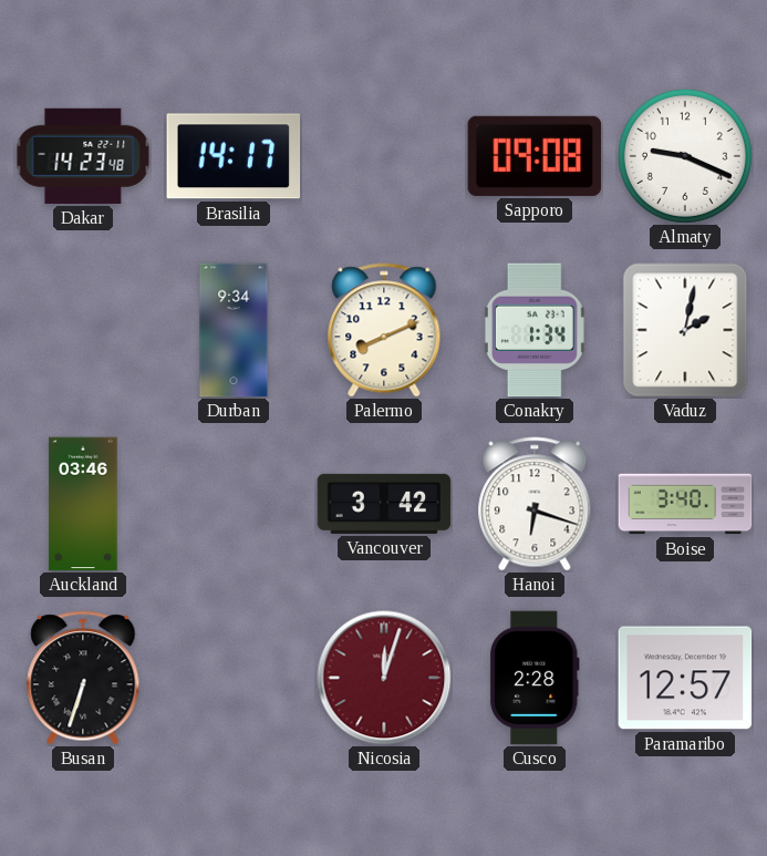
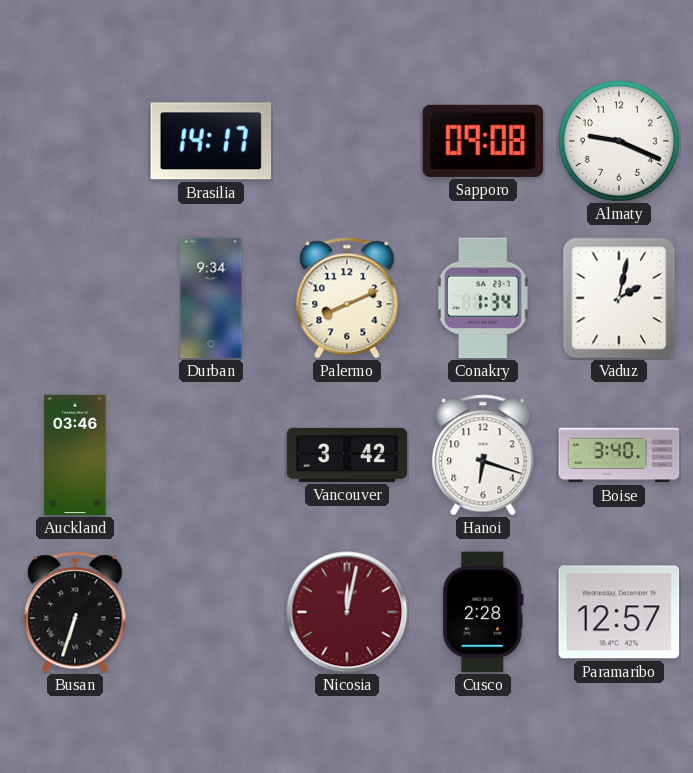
Dakar: 14:23 -> none (83, 156)
Nicosia: 12:03 -> 12:02 (347, 612)
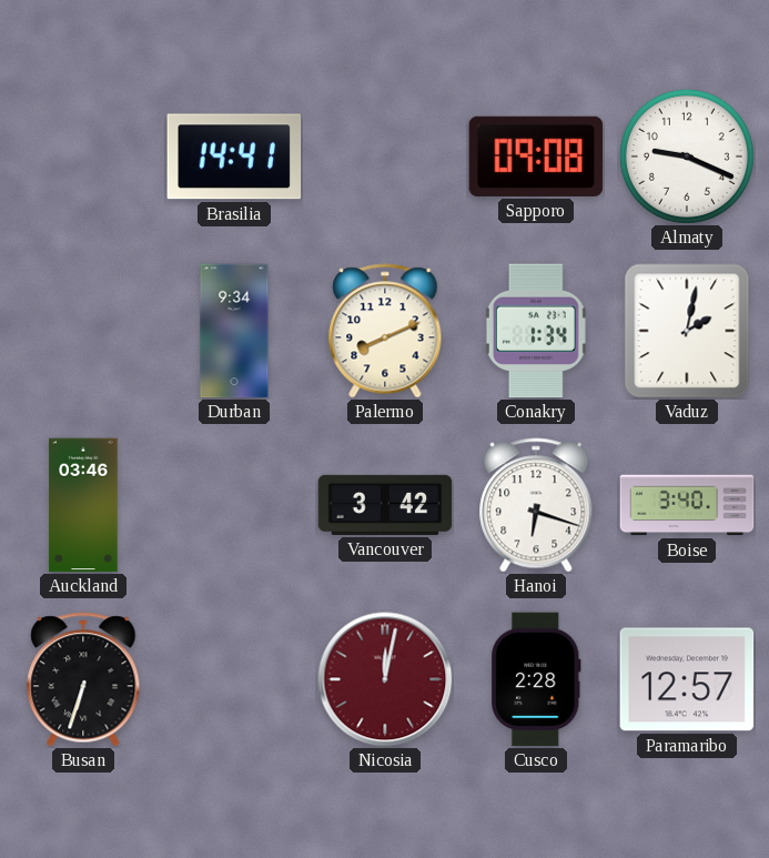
Brasilia: 14:17 -> 14:41 (234, 157)
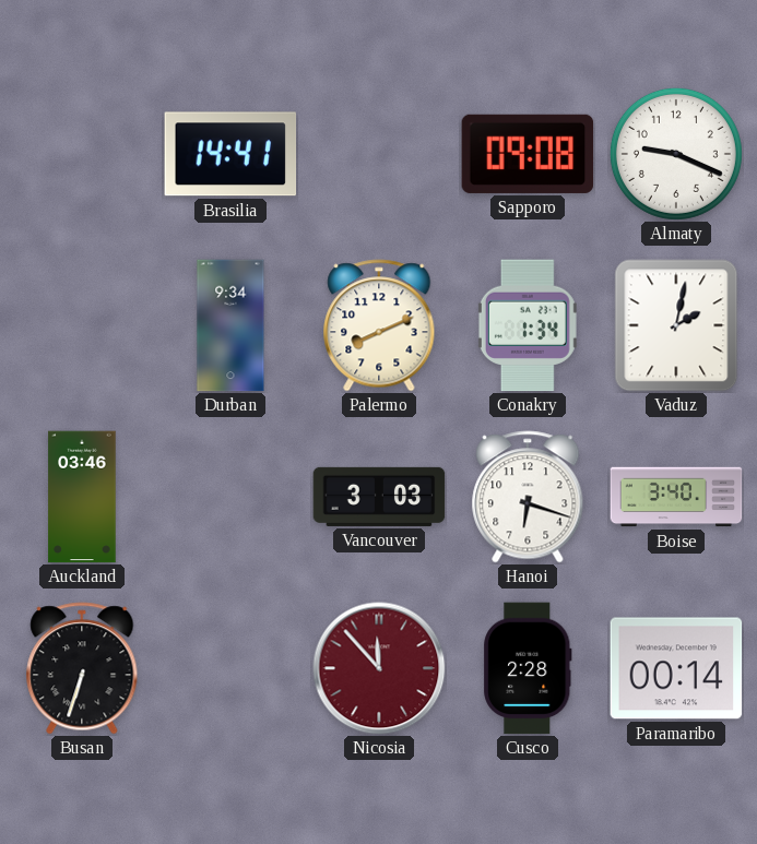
Vancouver: 3:42 -> 3:03 (379, 497)
Nicosia: 12:02 -> 11:53 (379, 668)
Paramaribo: 12:57 -> 00:14 (676, 668)
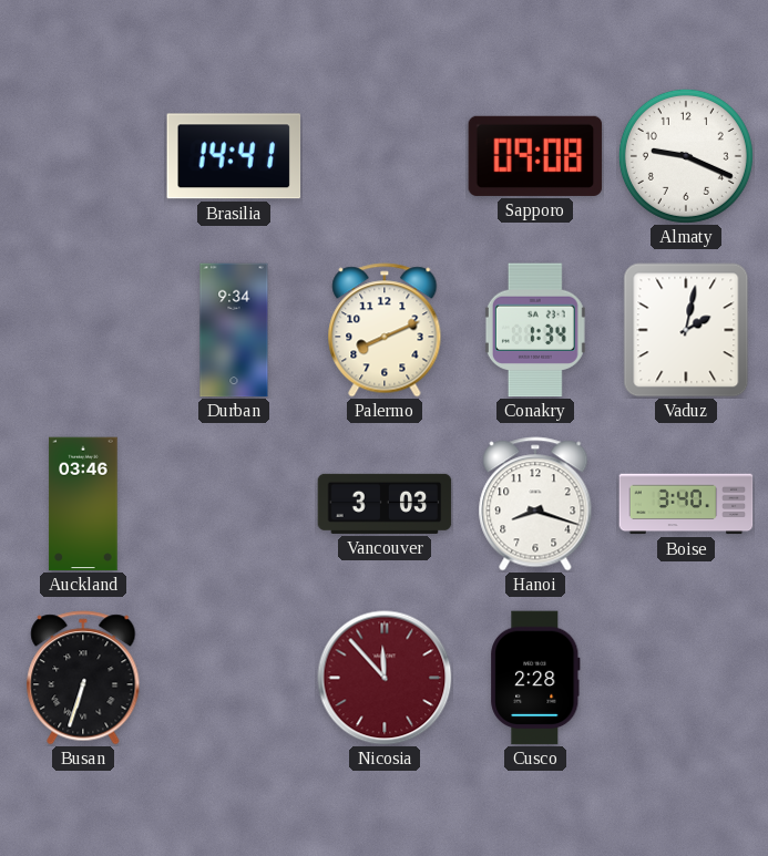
Hanoi: 6:18 -> 8:18 (535, 504)
Paramaribo: 00:14 -> none (676, 668)
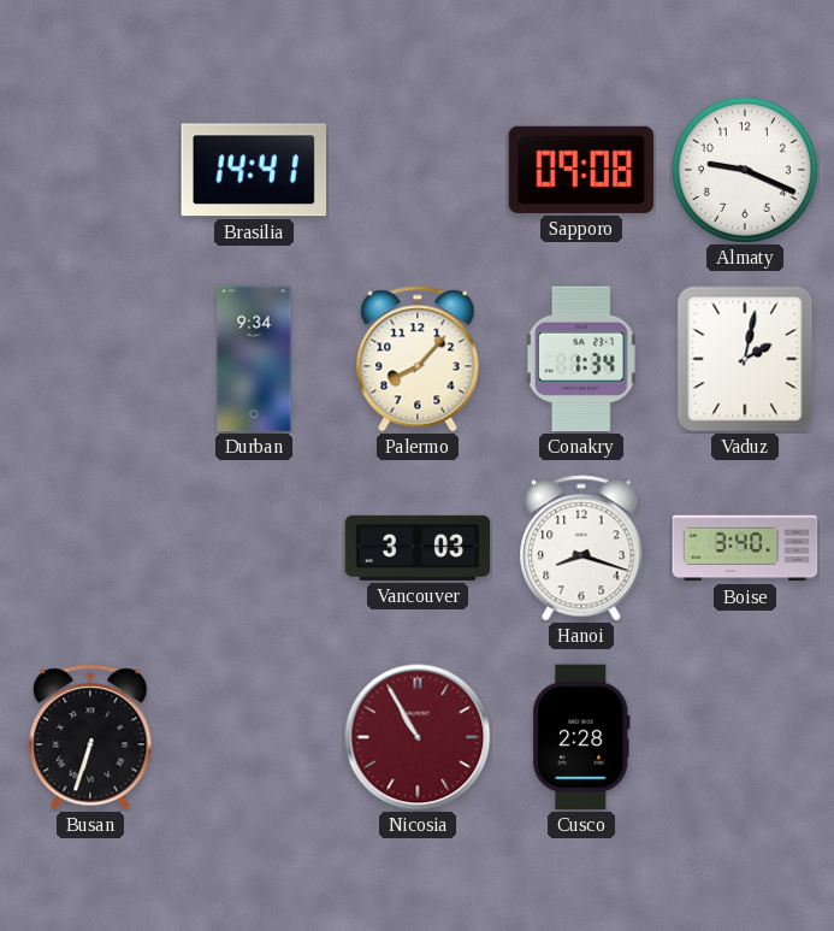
Palermo: 8:11 -> 8:07 (418, 359)
Auckland: 03:46 -> none (83, 504)
Nicosia: 11:53 -> 10:55 (418, 737)
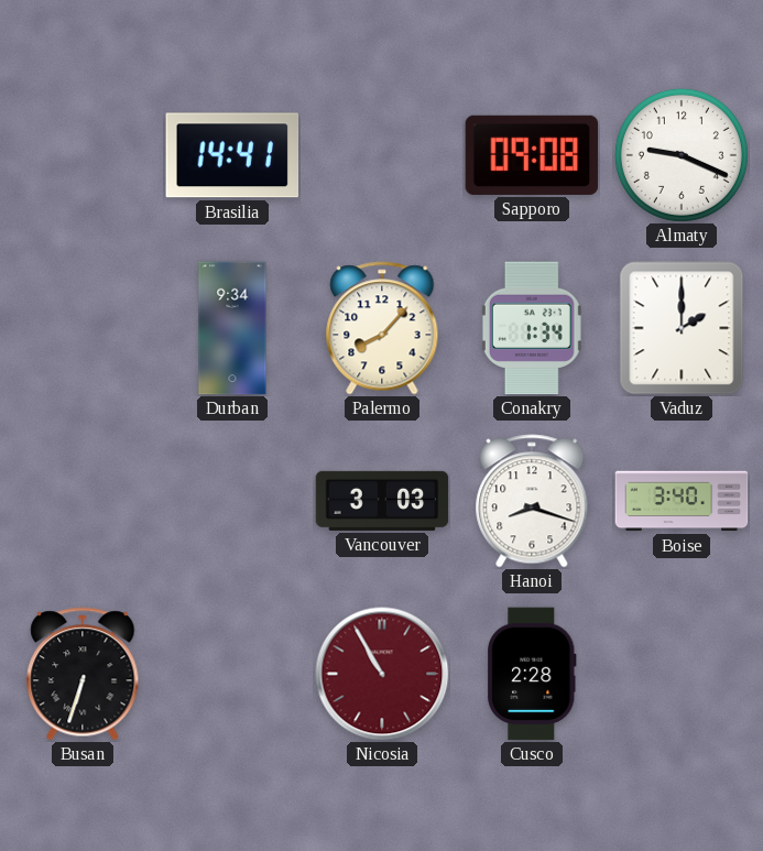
Vaduz: 2:02 -> 2:00 (682, 328)
